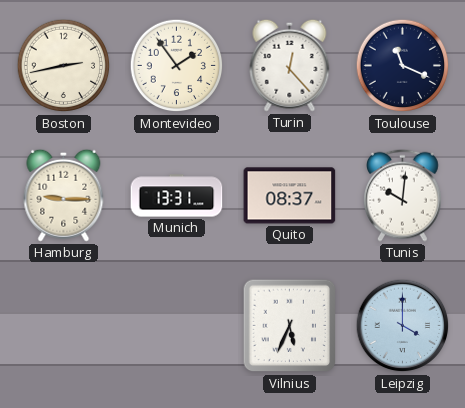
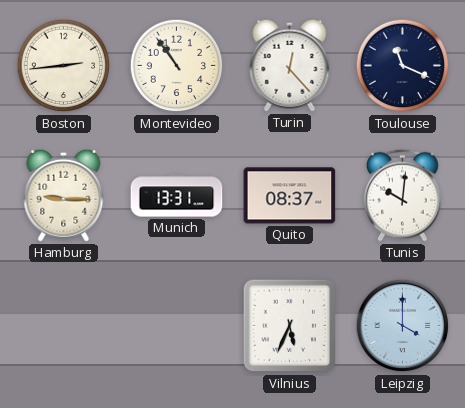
Boston: 2:43 -> 2:44 (64, 66)
Montevideo: 1:54 -> 10:54 (177, 66)
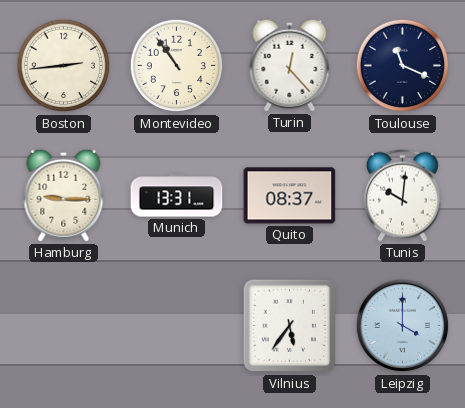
Vilnius: 5:34 -> 5:36 (290, 326)
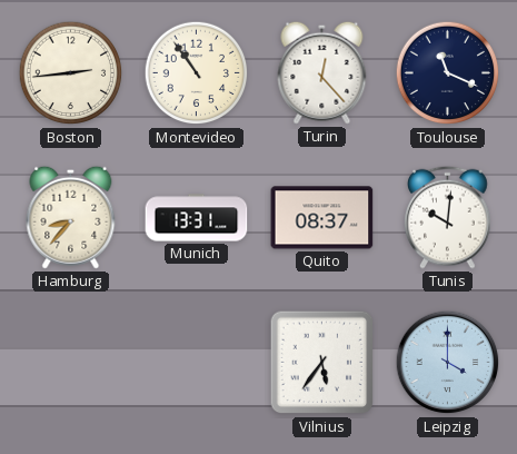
Hamburg: 9:15 -> 8:37 (71, 217)
